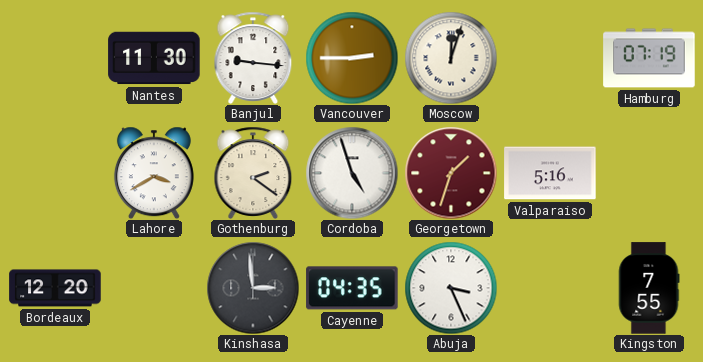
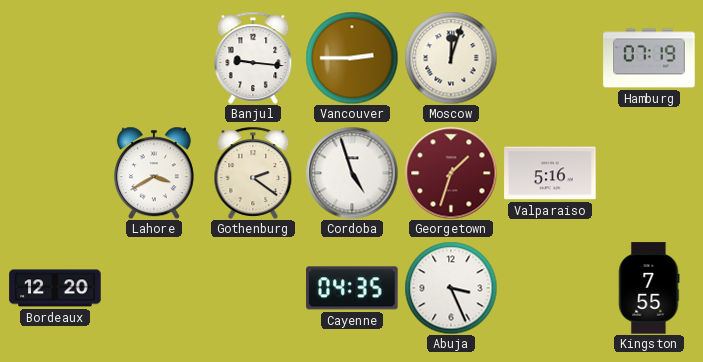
Nantes: 11:30 -> none (154, 58)
Kinshasa: 2:59 -> none (253, 288)
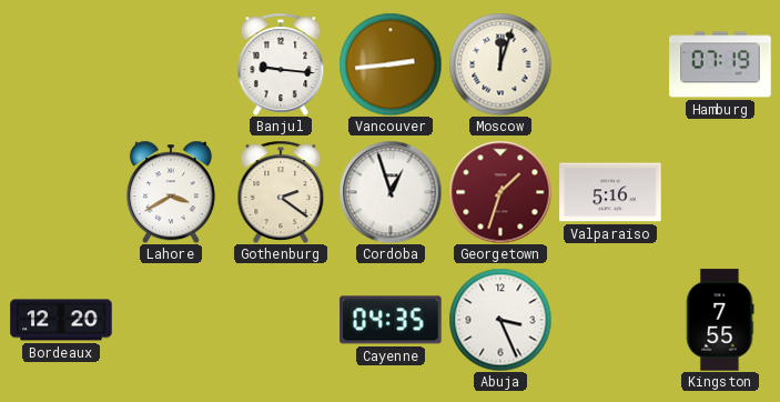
Vancouver: 2:45 -> 2:44 (391, 64)
Cordoba: 4:57 -> 12:57 (391, 192)
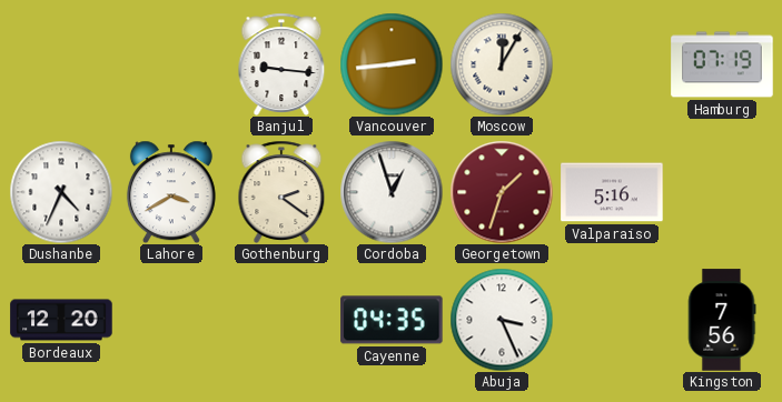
Moscow: 12:03 -> 12:05 (502, 64)
Dushanbe: none -> 4:34 (61, 192)
Kingston: 7:55 -> 7:56 (722, 320)
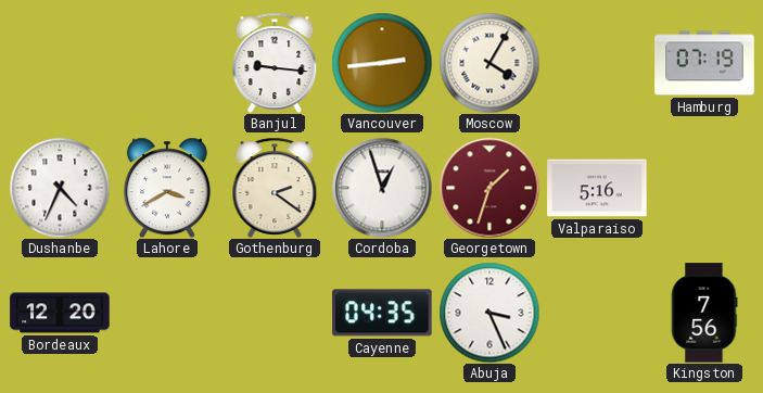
Moscow: 12:05 -> 4:05 (489, 63)
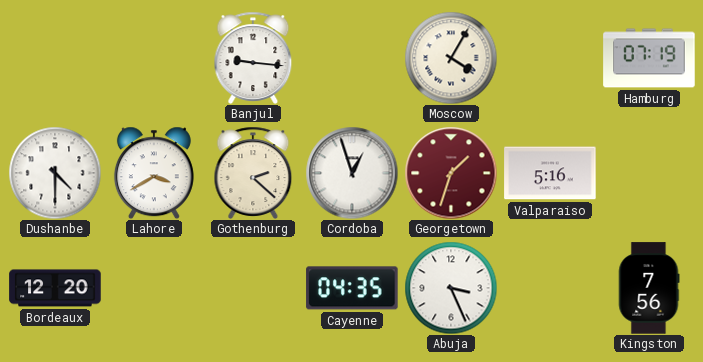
Vancouver: 2:44 -> none (382, 63)
Dushanbe: 4:34 -> 4:30 (55, 173)
Gothenburg: 2:21 -> 2:22 (253, 173)
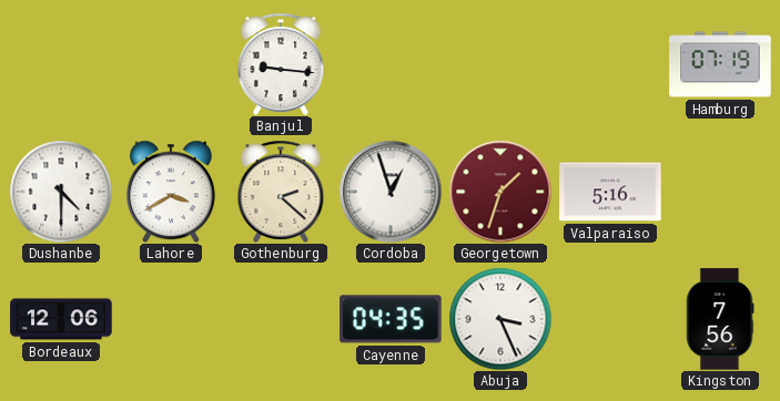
Moscow: 4:05 -> none (451, 58)
Bordeaux: 12:20 -> 12:06 (61, 319)
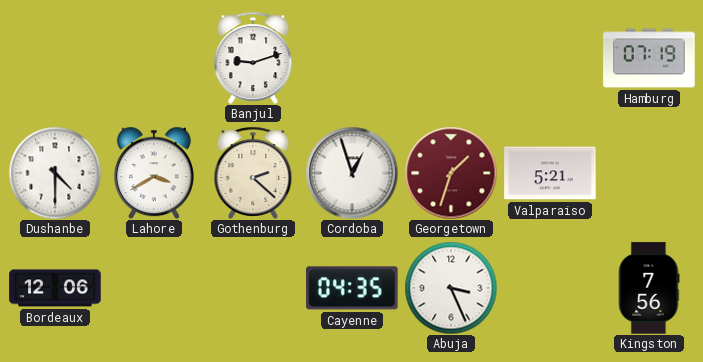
Banjul: 9:16 -> 9:12 (253, 58)
Valparaiso: 5:16 -> 5:21 (550, 173)
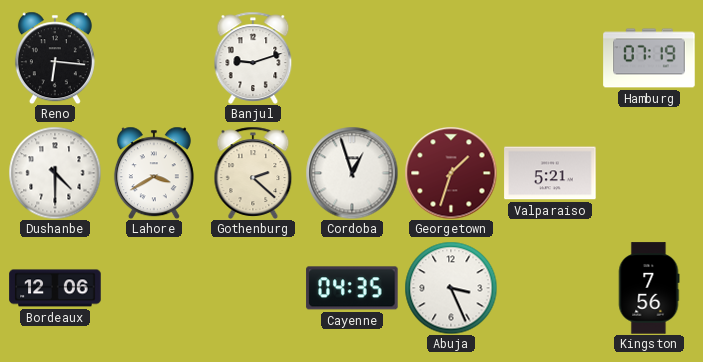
Reno: none -> 6:16 (55, 58)
